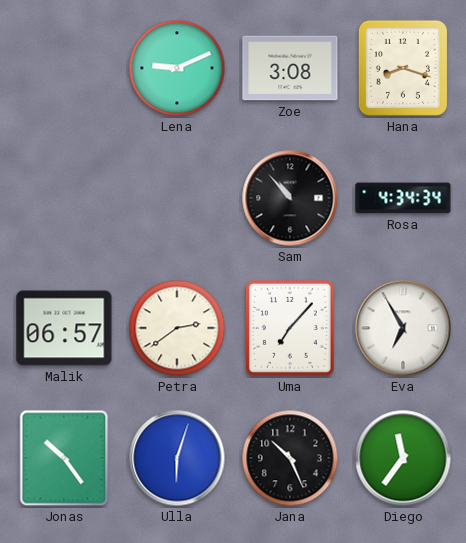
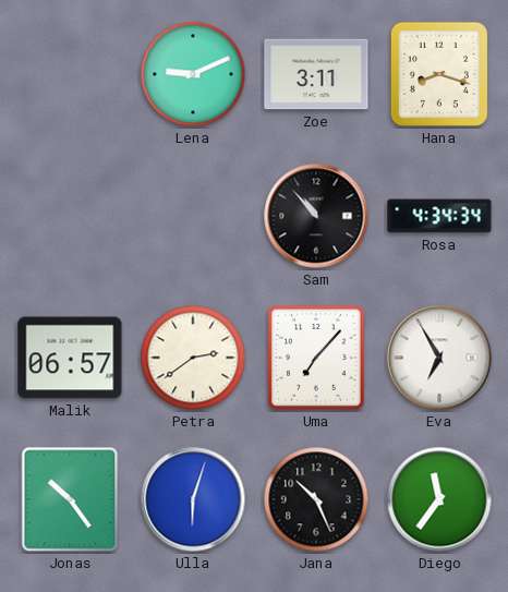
Zoe: 3:08 -> 3:11 (316, 74)
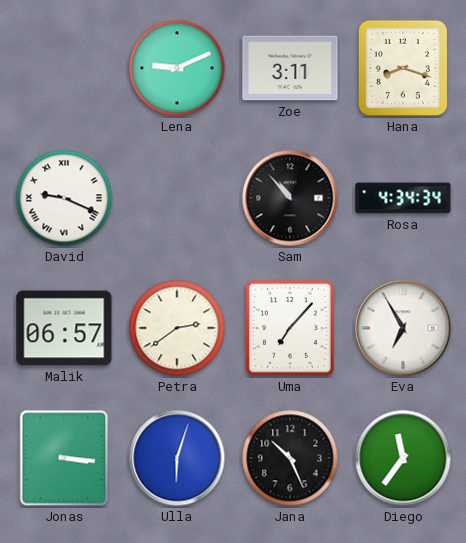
David: none -> 9:19 (64, 198)
Jonas: 10:24 -> 3:16 (64, 458)
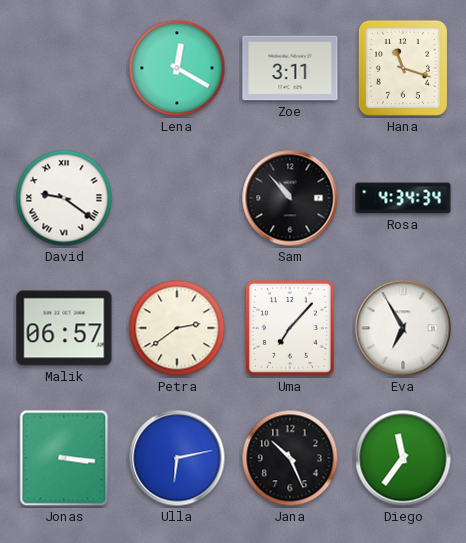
Lena: 9:11 -> 12:20 (177, 68)
Hana: 8:18 -> 11:18 (403, 68)
David: 9:19 -> 9:21 (64, 198)
Ulla: 6:03 -> 6:13 (177, 458)
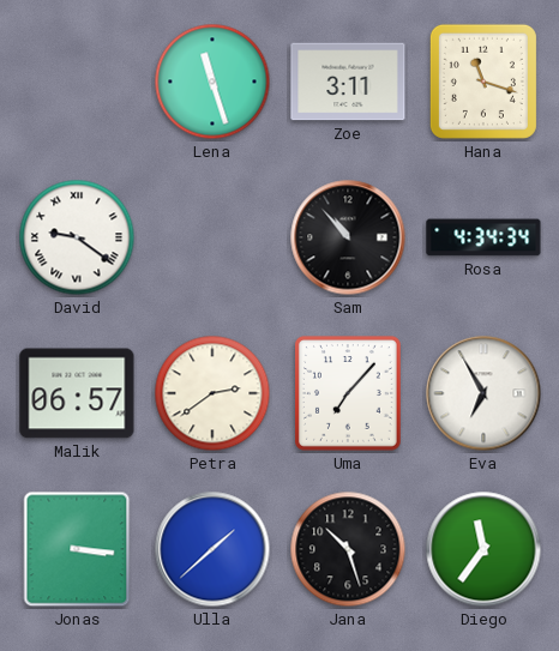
Lena: 12:20 -> 11:27 (212, 82)
Ulla: 6:13 -> 1:38 (212, 549)
Jana: 10:26 -> 10:27 (348, 549)
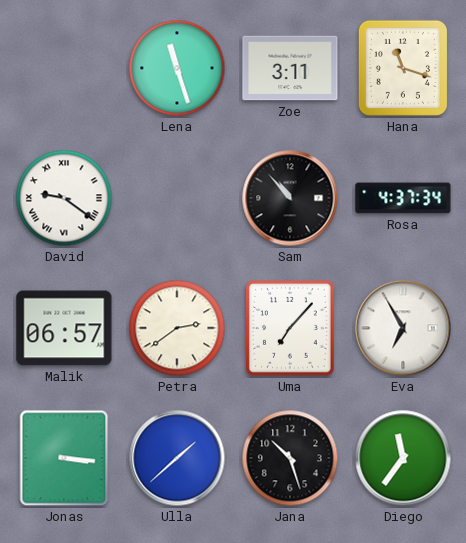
Rosa: 4:34 -> 4:37 (403, 198)
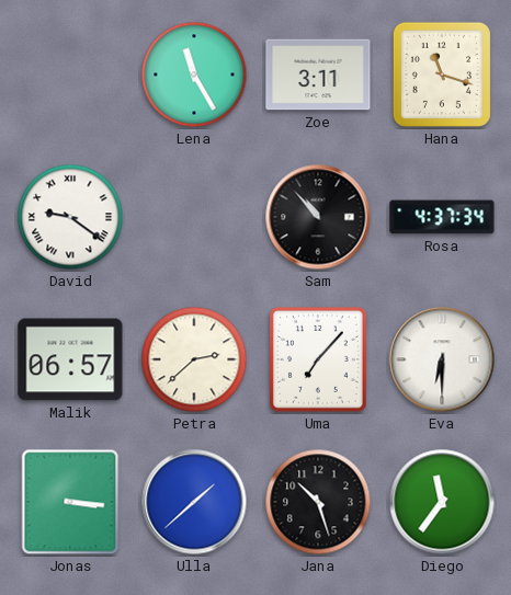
Lena: 11:27 -> 11:25 (194, 75)
Petra: 2:39 -> 2:38 (194, 359)
Eva: 6:55 -> 6:30 (442, 359)
